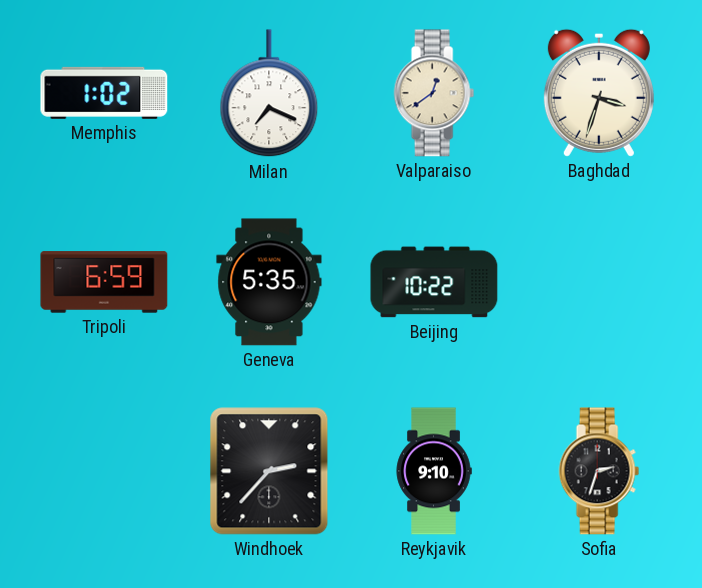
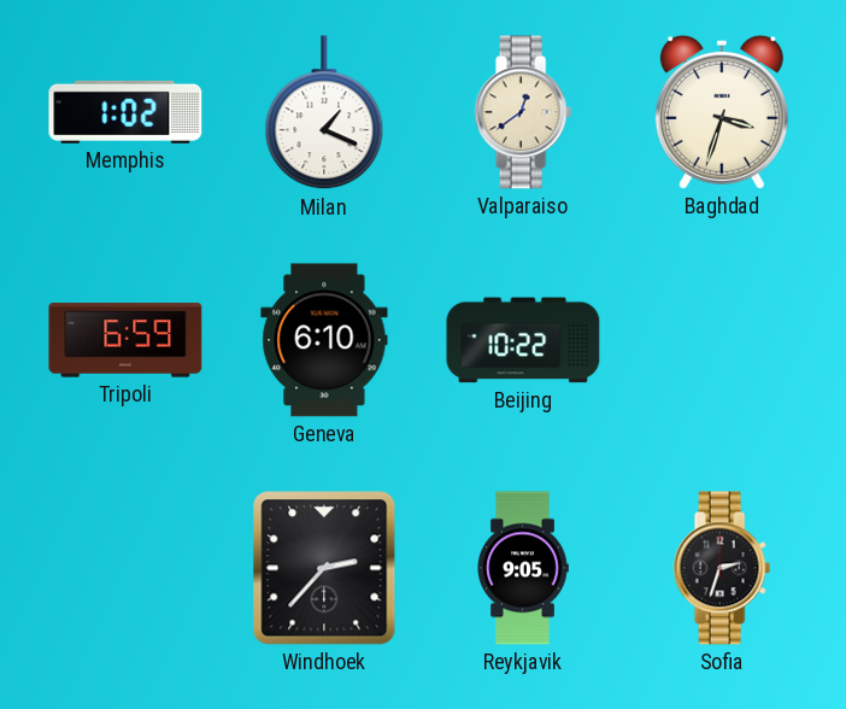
Milan: 7:19 -> 1:19 (324, 113)
Geneva: 5:35 -> 6:10 (324, 340)
Reykjavik: 9:10 -> 9:05 (523, 568)
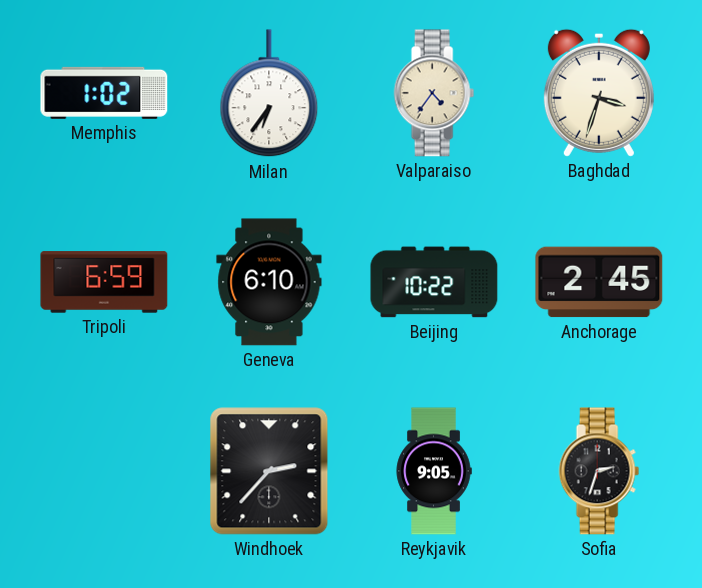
Milan: 1:19 -> 6:36 (269, 94)
Valparaiso: 12:39 -> 4:36 (434, 93)
Anchorage: none -> 2:45 (599, 282)
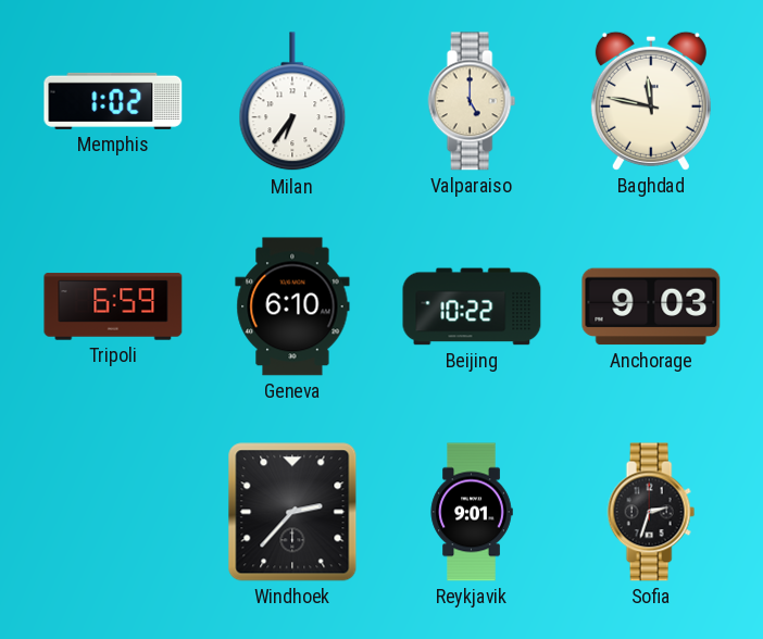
Valparaiso: 4:36 -> 5:00 (472, 101)
Baghdad: 3:33 -> 11:47 (651, 101)
Anchorage: 2:45 -> 9:03 (651, 306)
Reykjavik: 9:05 -> 9:01 (472, 512)
